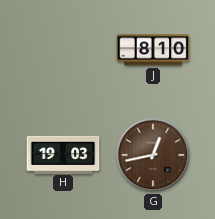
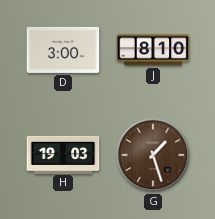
D: none -> 3:00 (63, 50)
G: 12:43 -> 1:27 (153, 155)
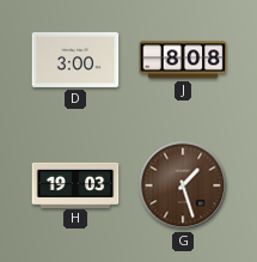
J: 8:10 -> 8:08 (183, 60)
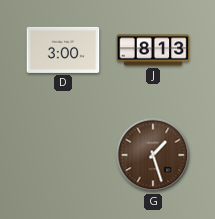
J: 8:08 -> 8:13 (153, 50)
H: 19:03 -> none (75, 184)
